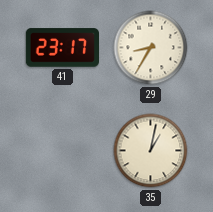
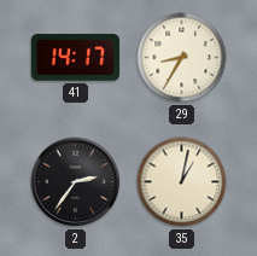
41: 23:17 -> 14:17 (75, 58)
2: none -> 2:36 (76, 182)
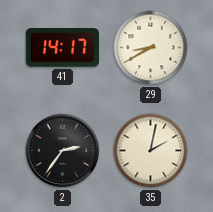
29: 8:35 -> 8:40 (151, 48)
35: 1:02 -> 2:02 (151, 151)
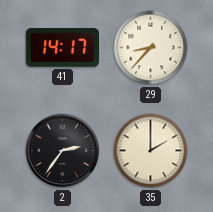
29: 8:40 -> 8:37 (151, 48)
35: 2:02 -> 2:00 (151, 151)
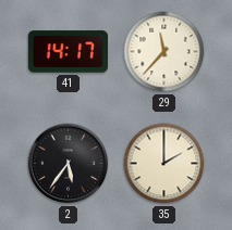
29: 8:37 -> 11:37 (164, 52)
2: 2:36 -> 5:36 (69, 164)
